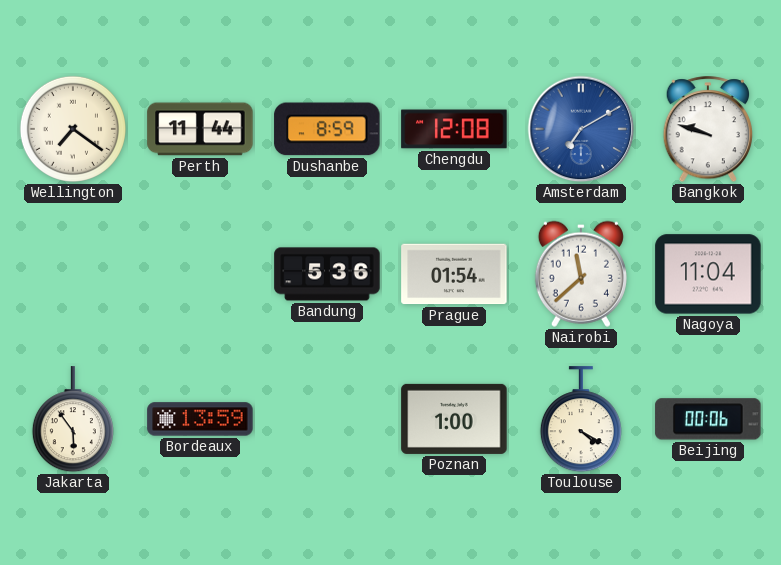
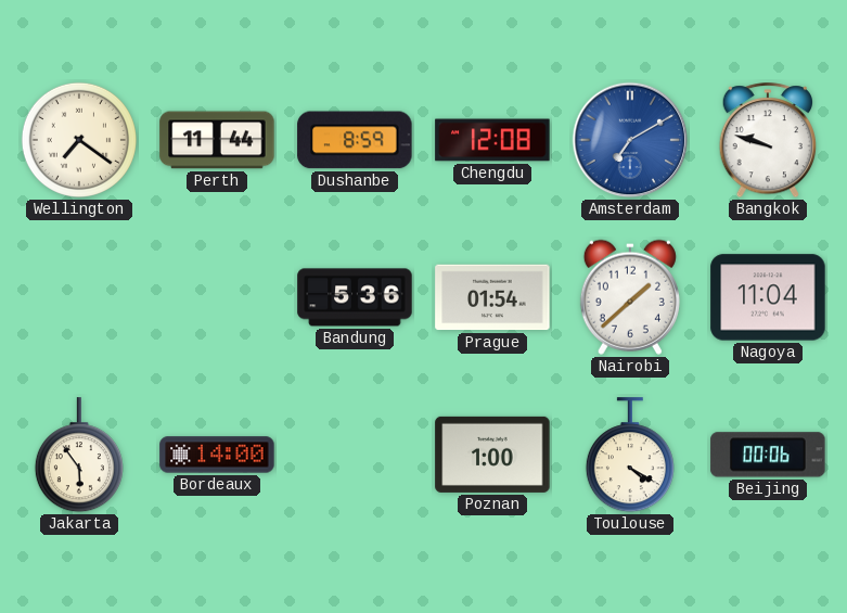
Nairobi: 11:38 -> 1:38 (630, 297)
Bordeaux: 13:59 -> 14:00 (217, 455)
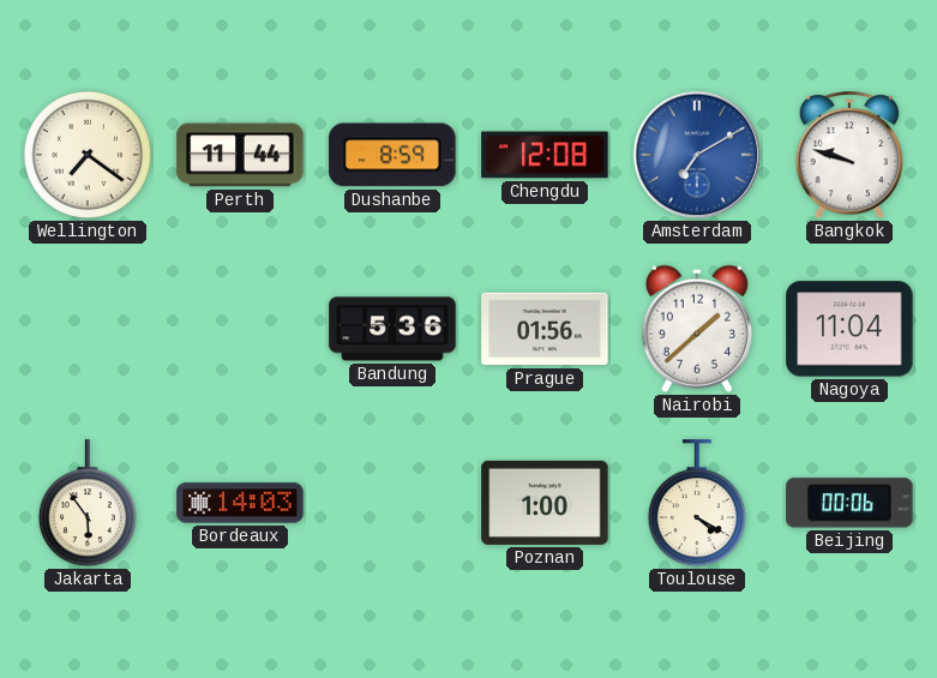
Prague: 01:54 -> 01:56 (545, 329)
Bordeaux: 14:00 -> 14:03 (240, 503)
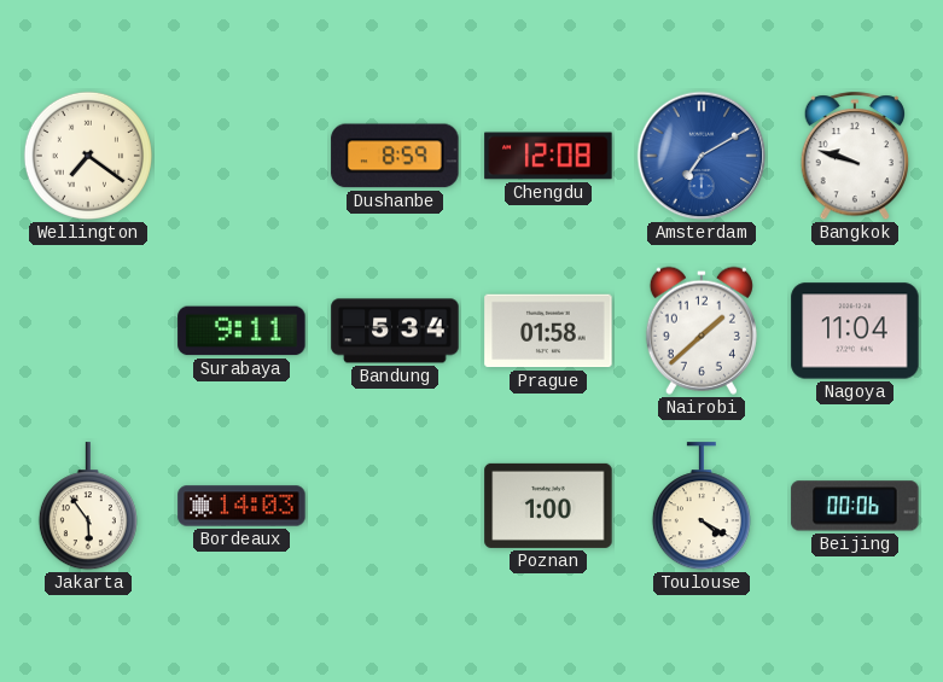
Perth: 11:44 -> none (240, 155)
Surabaya: none -> 9:11 (241, 331)
Bandung: 5:36 -> 5:34 (395, 331)
Prague: 01:56 -> 01:58 (548, 331)
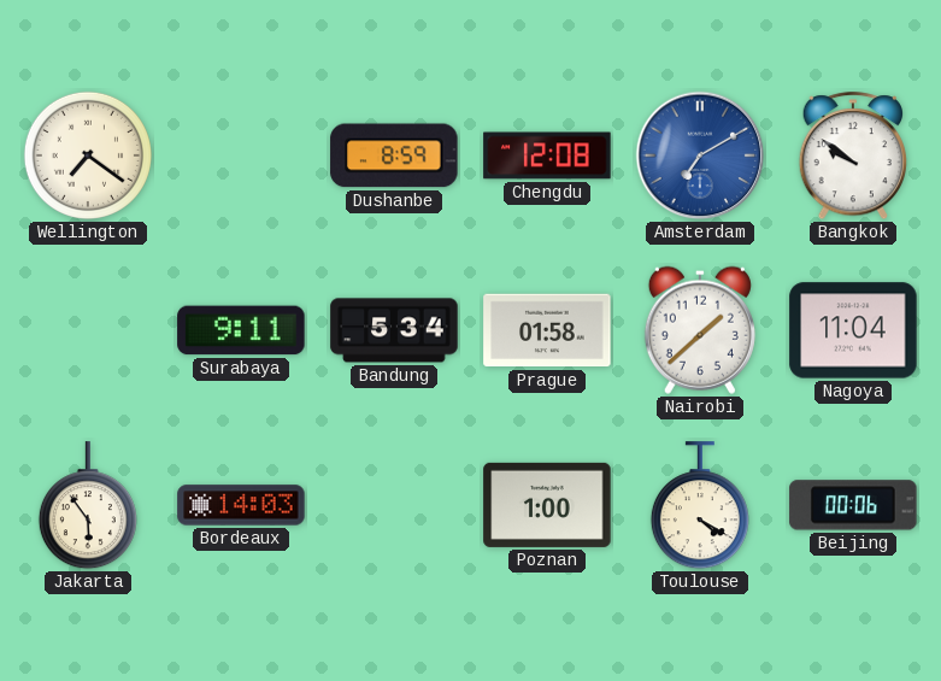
Bangkok: 9:48 -> 9:51 (852, 157)
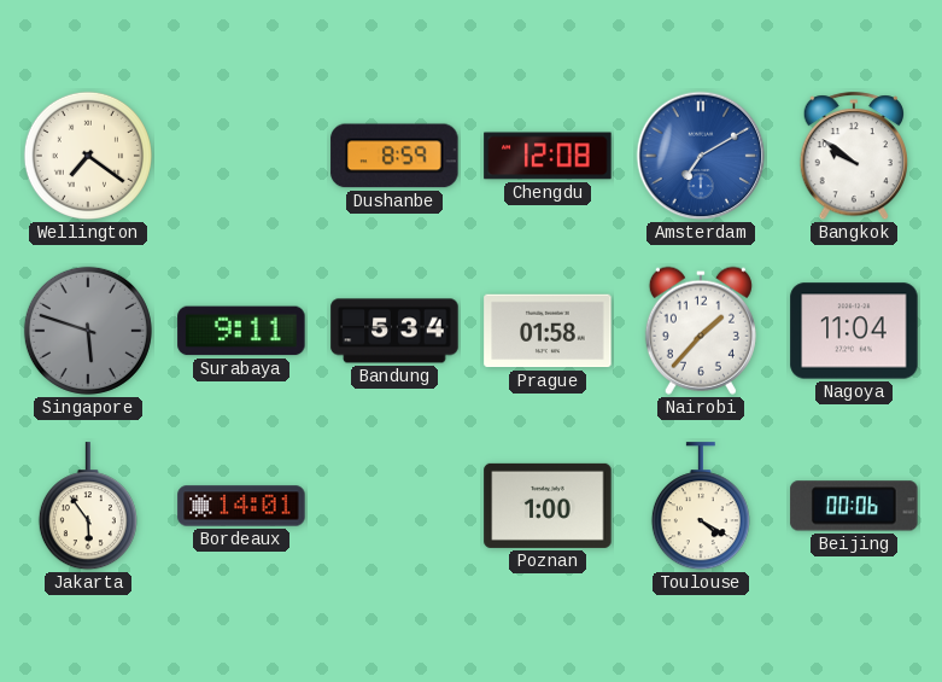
Singapore: none -> 5:48 (88, 331)
Nairobi: 1:38 -> 1:37 (701, 331)
Bordeaux: 14:03 -> 14:01 (241, 506)
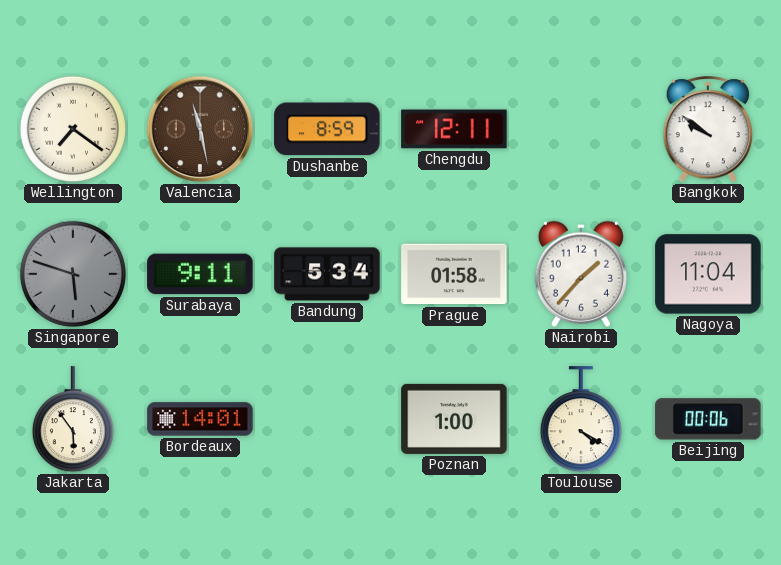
Valencia: none -> 11:28 (200, 129)
Chengdu: 12:08 -> 12:11 (454, 129)
Amsterdam: 7:10 -> none (701, 156)
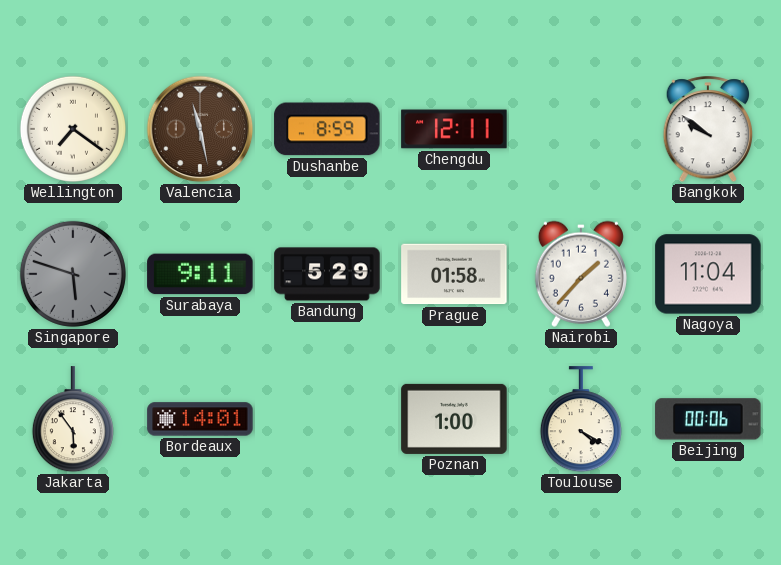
Bandung: 5:34 -> 5:29 (327, 274)
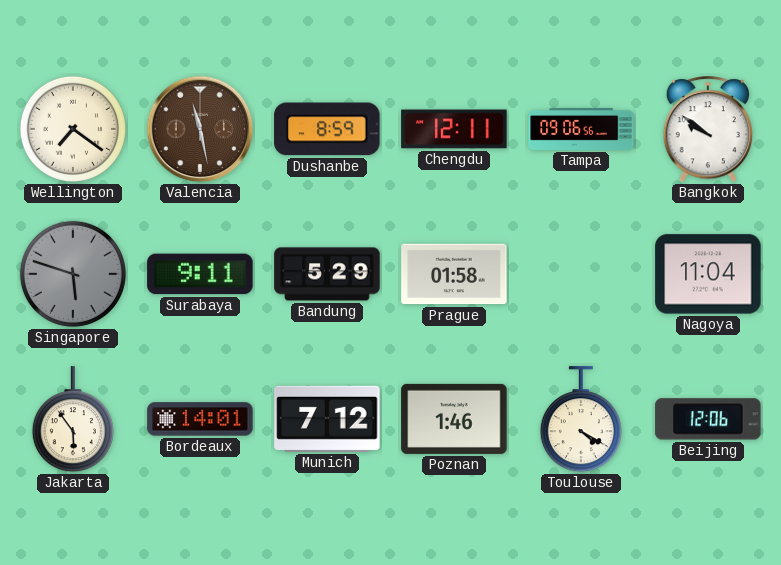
Tampa: none -> 09:06 (581, 129)
Nairobi: 1:37 -> none (581, 274)
Munich: none -> 7:12 (327, 419)
Poznan: 1:00 -> 1:46 (454, 419)
Beijing: 00:06 -> 12:06 (708, 419)
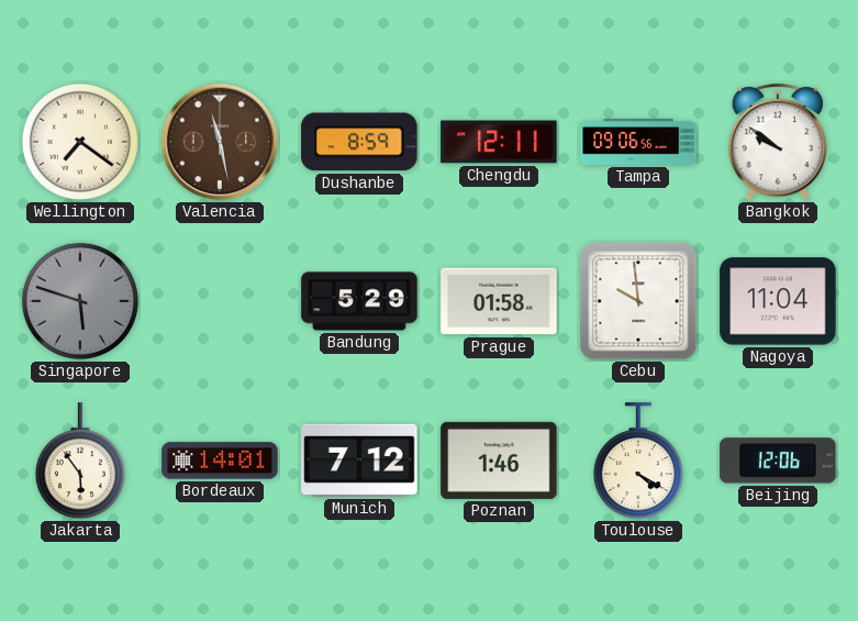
Surabaya: 9:11 -> none (200, 274)
Cebu: none -> 9:59 (638, 301)
